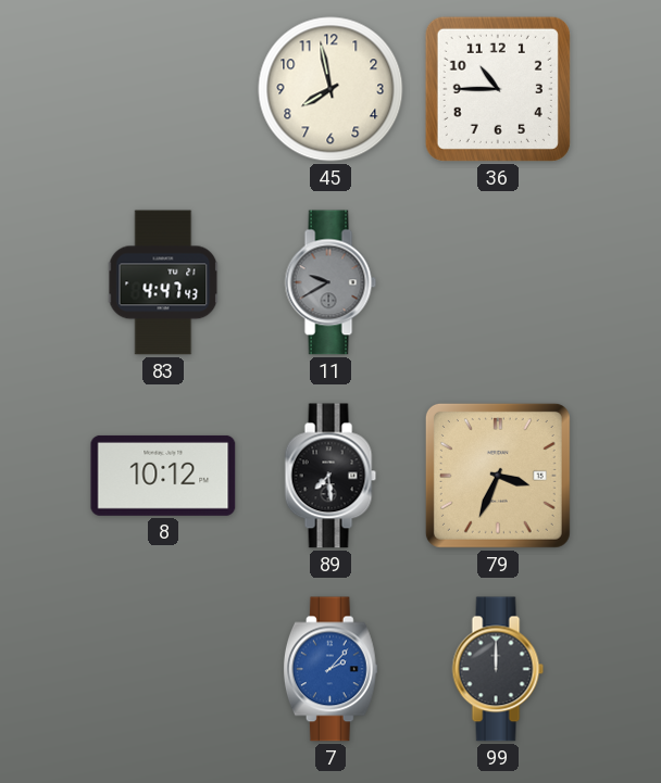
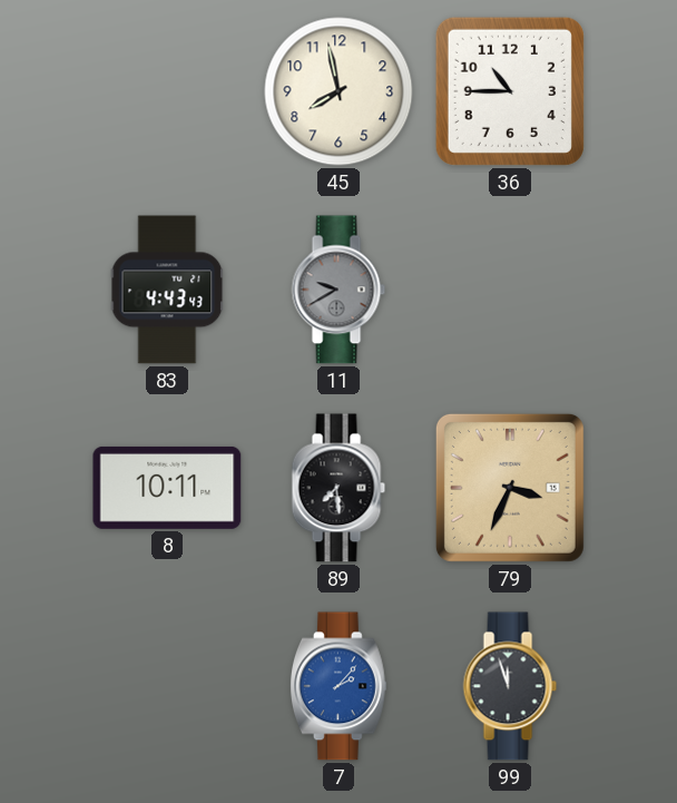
83: 4:47 -> 4:43 (167, 290)
8: 10:12 -> 10:11 (167, 488)
99: 12:00 -> 11:57 (510, 686)
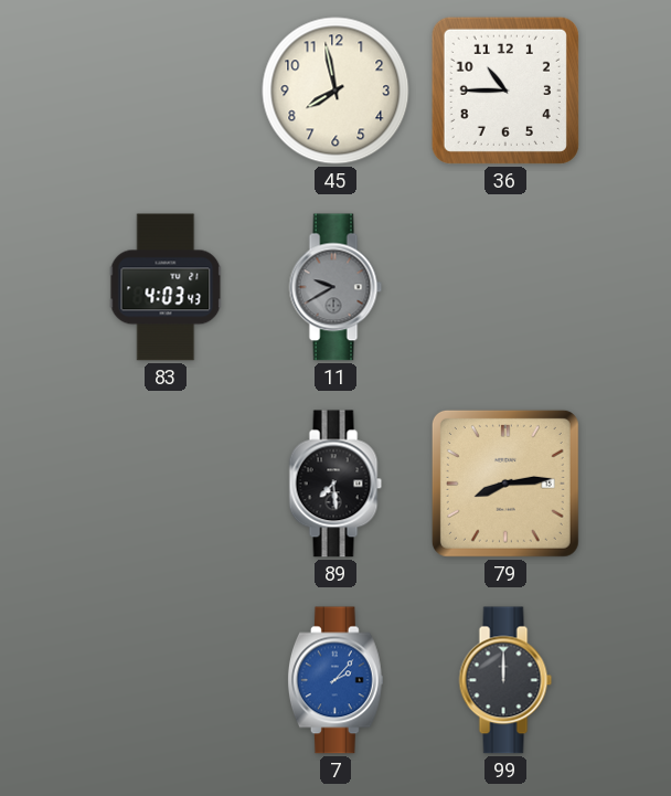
83: 4:43 -> 4:03 (166, 287)
8: 10:11 -> none (167, 488)
79: 3:34 -> 8:14 (505, 484)
99: 11:57 -> 12:00 (505, 680)
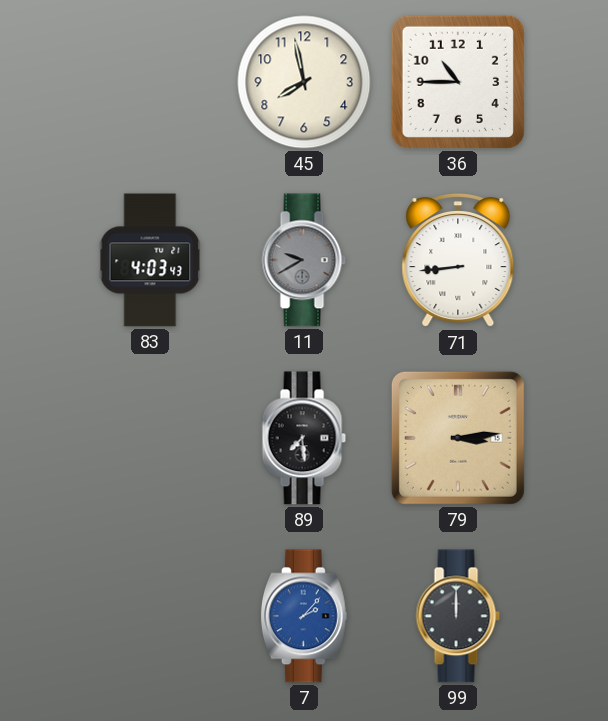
71: none -> 8:44 (458, 261)
79: 8:14 -> 3:14 (458, 438)
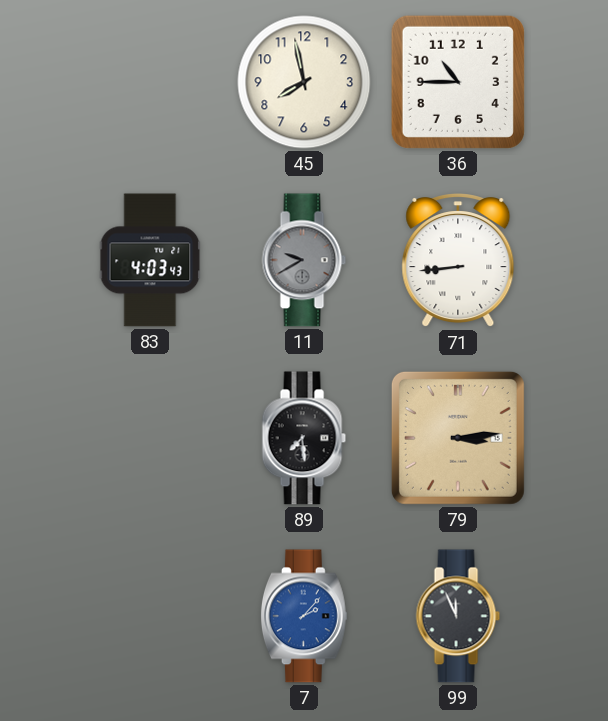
99: 12:00 -> 11:56 (458, 616)
